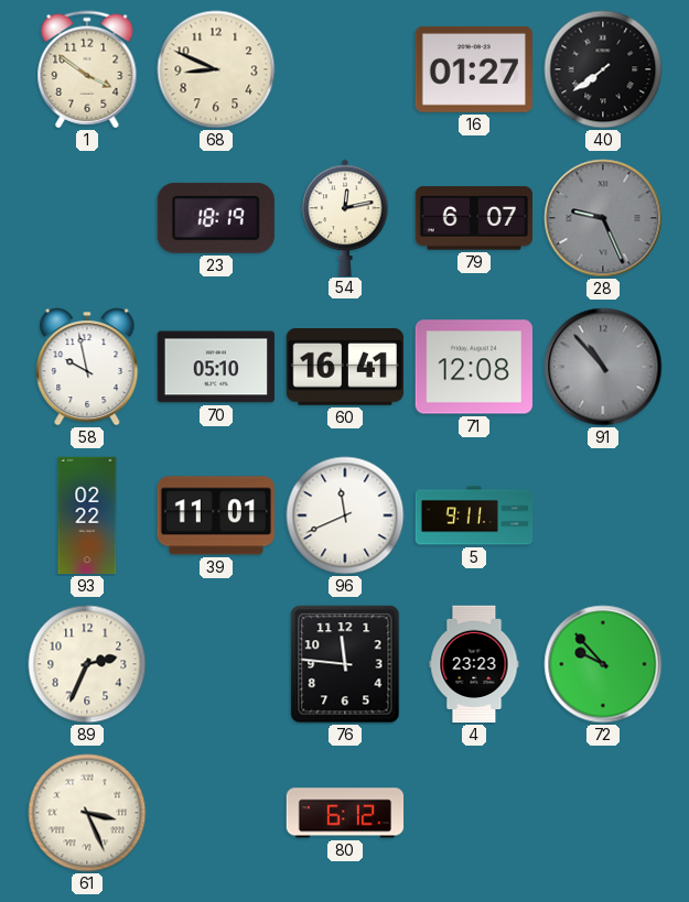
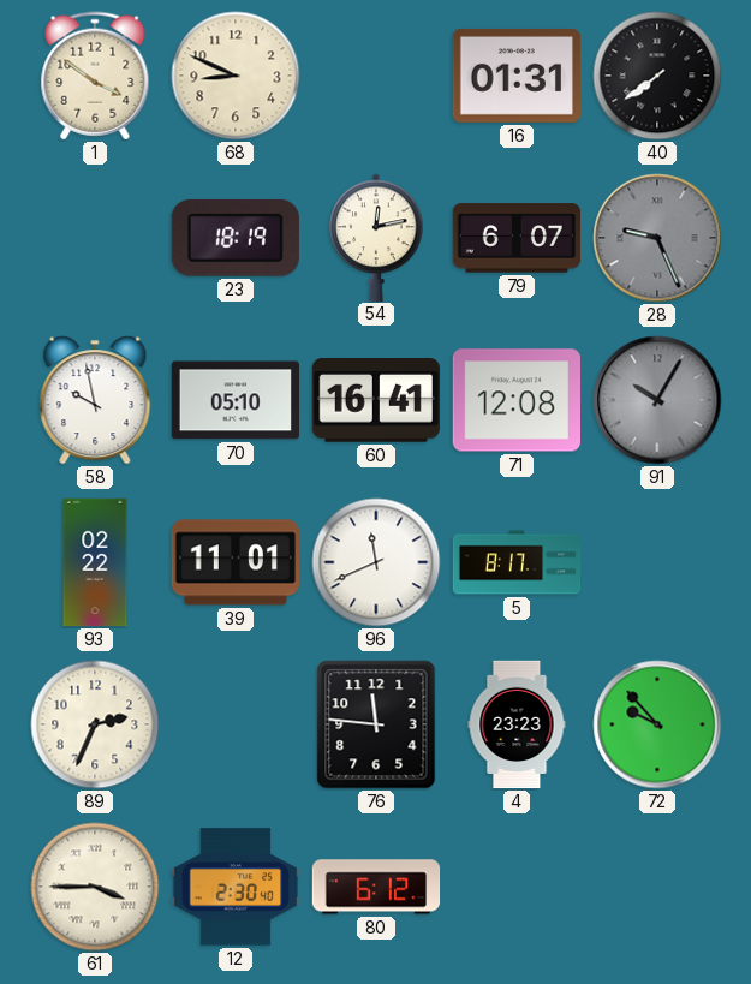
16: 01:27 -> 01:31 (515, 76)
91: 10:53 -> 10:05 (657, 400)
5: 9:11 -> 8:17 (517, 562)
61: 3:26 -> 3:45 (95, 887)
12: none -> 2:30 (236, 887)
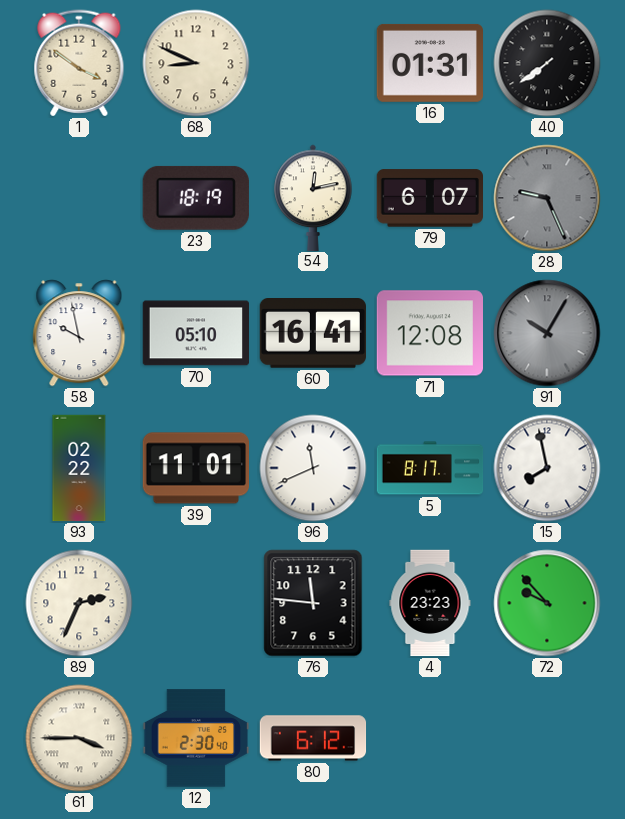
15: none -> 7:58 (547, 468)
